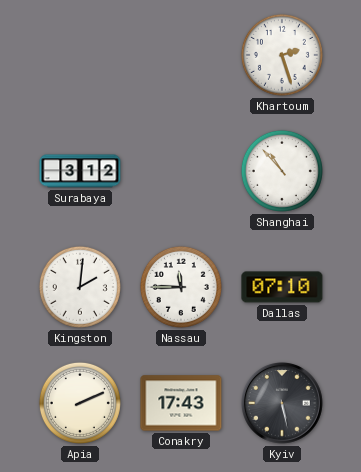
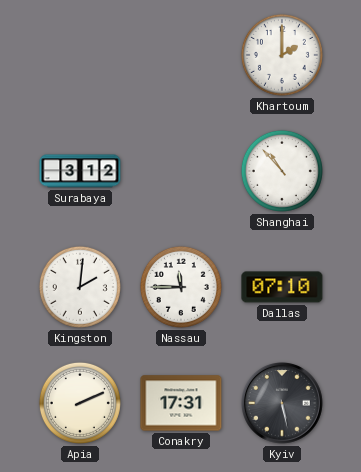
Khartoum: 2:27 -> 2:00 (282, 55)
Conakry: 17:43 -> 17:31 (181, 403)
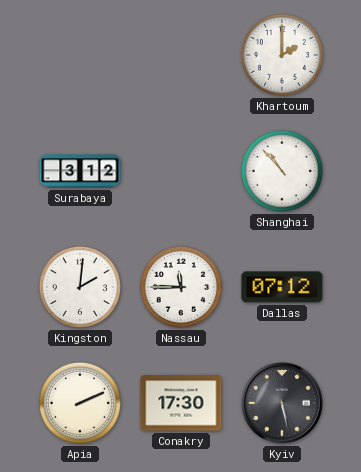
Dallas: 07:10 -> 07:12 (282, 287)
Conakry: 17:31 -> 17:30 (181, 403)
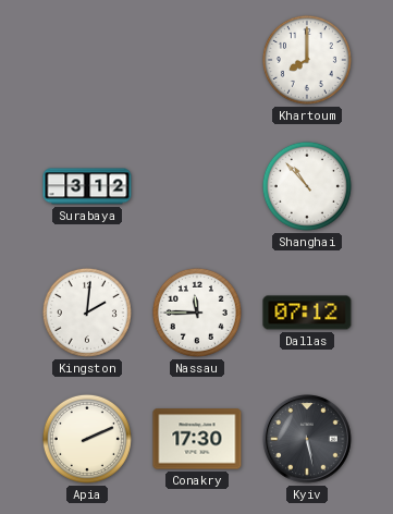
Khartoum: 2:00 -> 8:00 (307, 60)
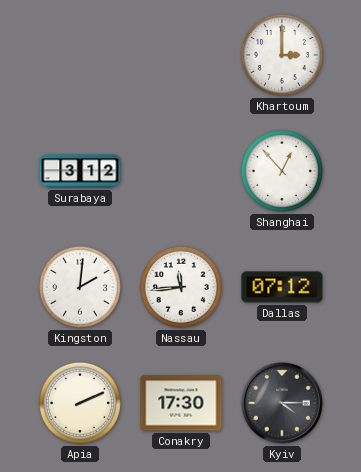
Khartoum: 8:00 -> 3:00 (282, 55)
Shanghai: 10:53 -> 12:53 (282, 171)
Nassau: 11:45 -> 11:44 (181, 287)
Kyiv: 5:28 -> 4:15 (283, 404)
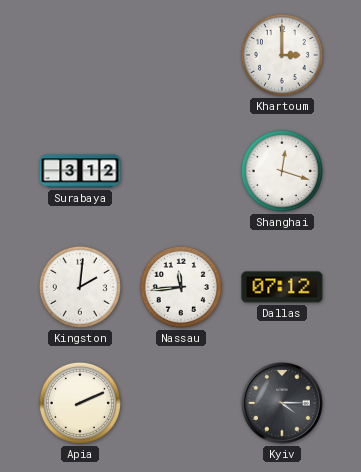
Shanghai: 12:53 -> 12:18 (282, 171)
Conakry: 17:30 -> none (181, 403)
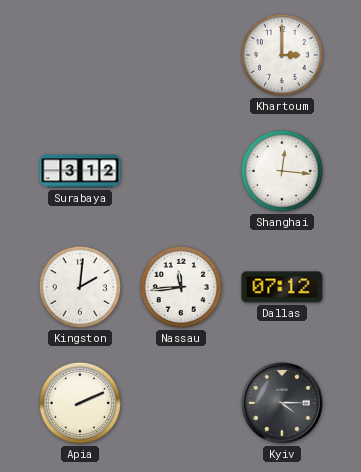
Shanghai: 12:18 -> 12:16 (282, 171)
